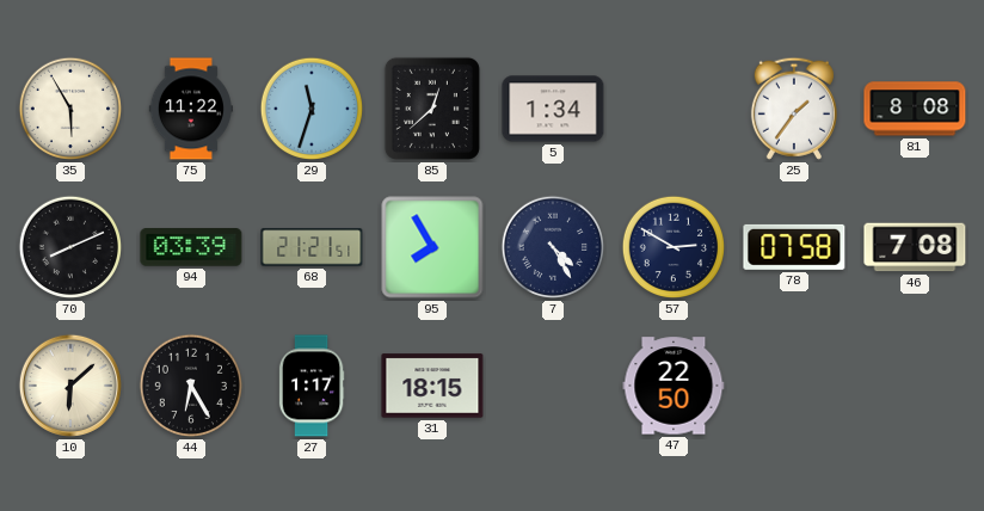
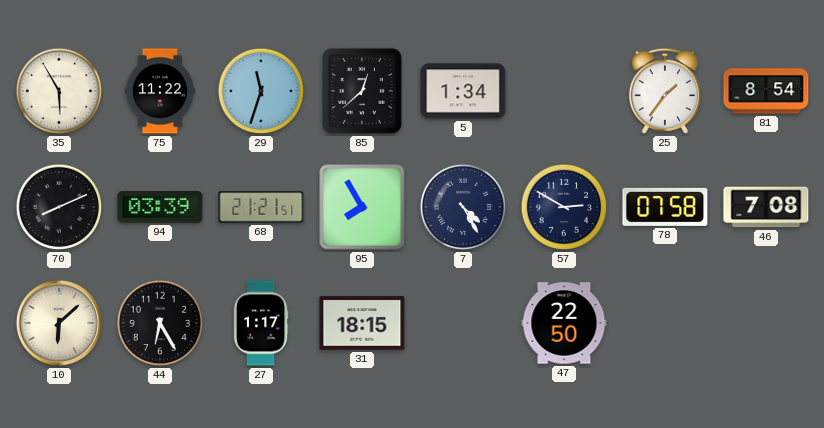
81: 8:08 -> 8:54 (766, 91)
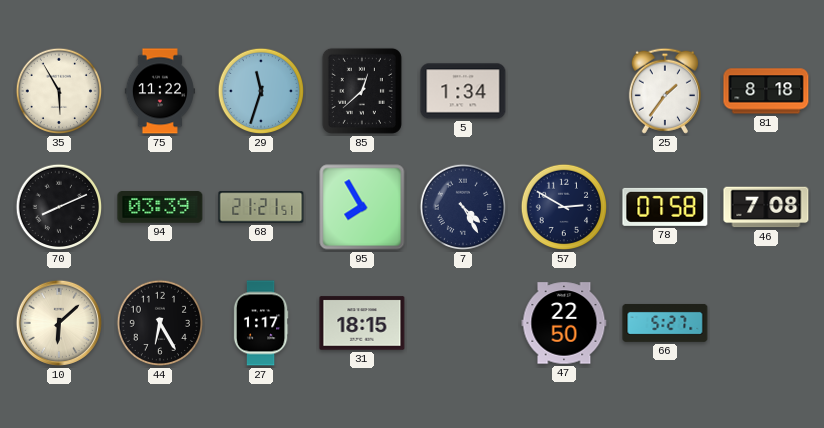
81: 8:54 -> 8:18 (766, 91)
66: none -> 5:27 (665, 323)
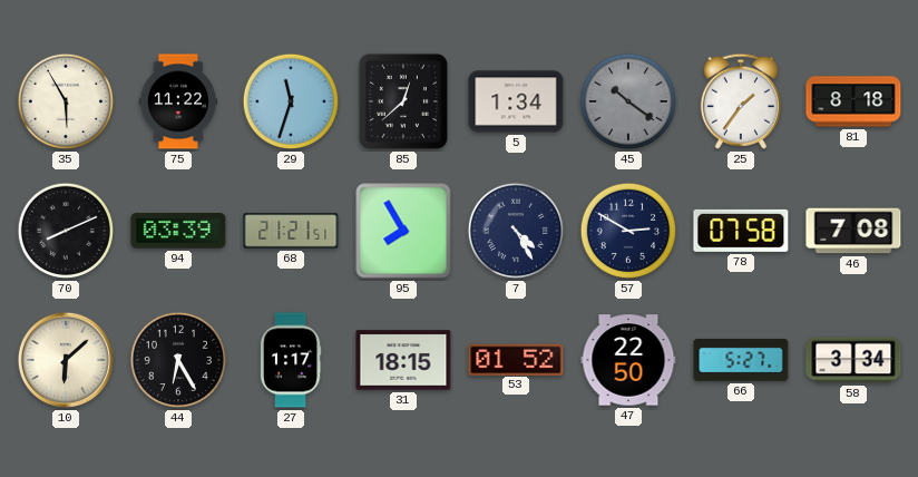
45: none -> 10:21 (628, 101)
53: none -> 01:52 (516, 359)
58: none -> 3:34 (853, 360)
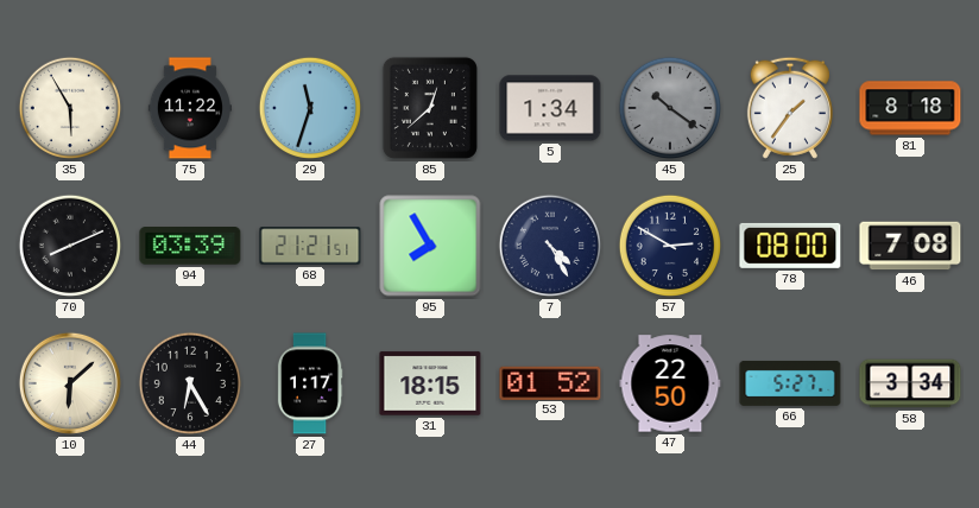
78: 07:58 -> 08:00 (790, 246)
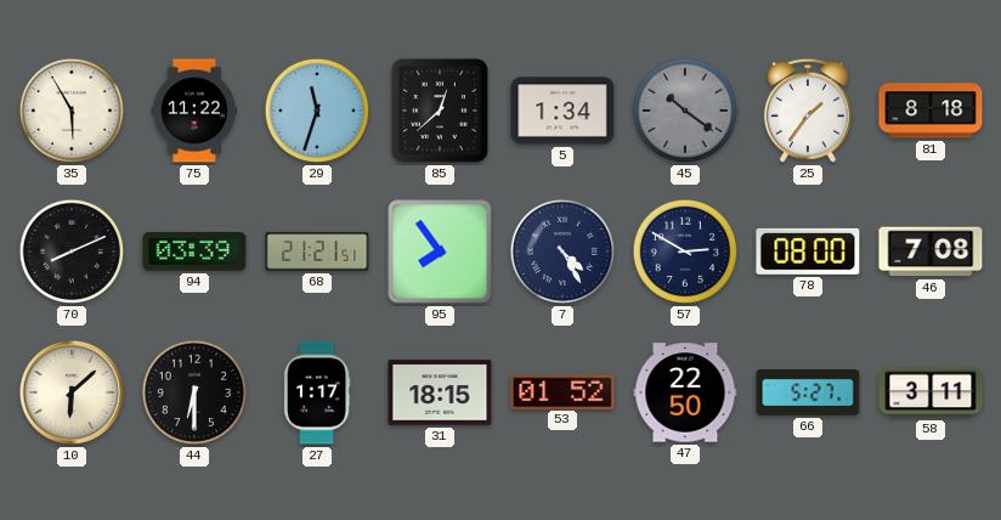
95: 7:55 -> 7:54 (440, 251)
44: 6:25 -> 6:30 (194, 392)
58: 3:34 -> 3:11 (931, 392)
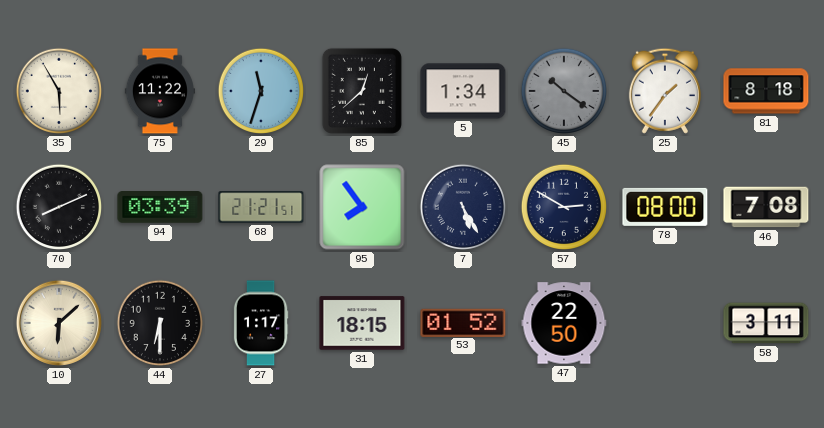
7: 4:25 -> 5:25 (463, 207)
66: 5:27 -> none (808, 392)
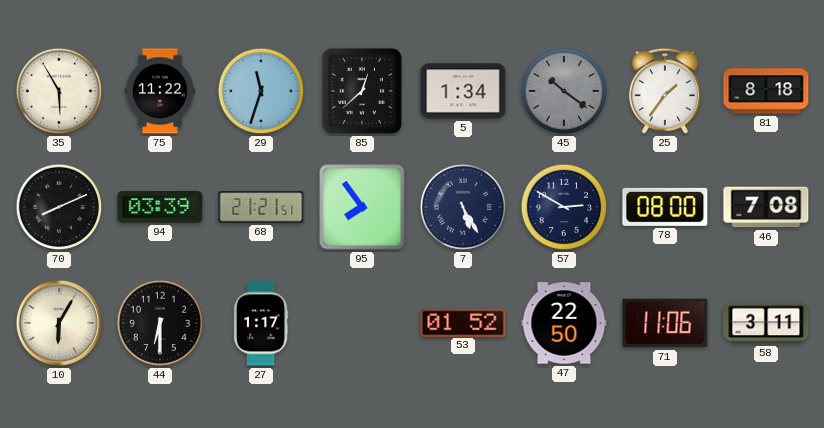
10: 6:08 -> 6:05 (59, 323)
31: 18:15 -> none (362, 323)
71: none -> 11:06 (665, 323)
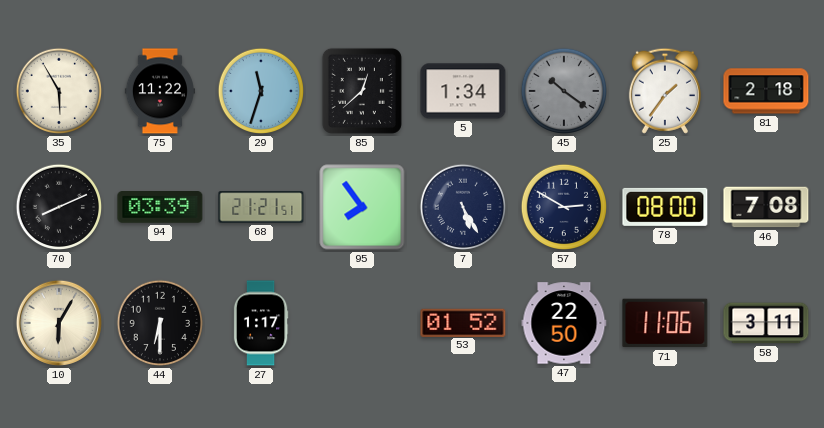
81: 8:18 -> 2:18 (766, 91)
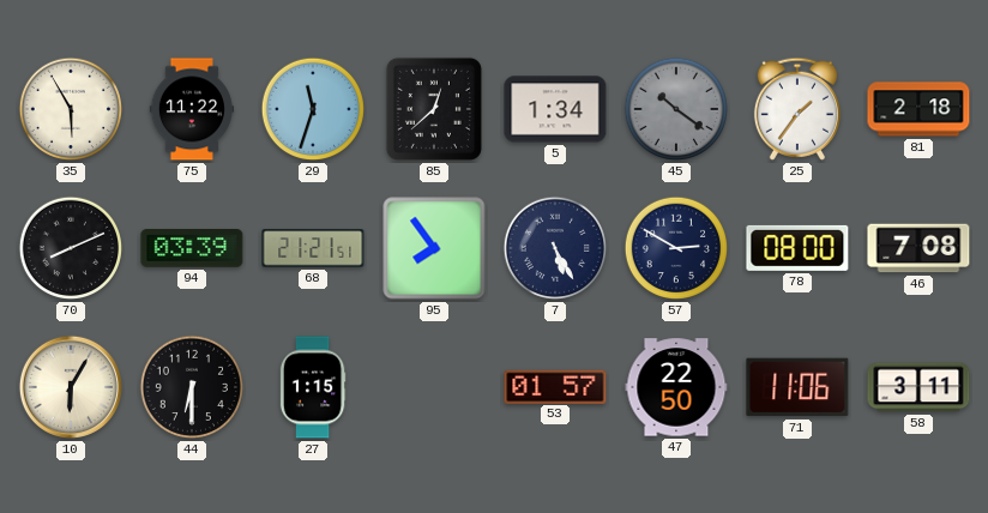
27: 1:17 -> 1:15 (313, 387)
53: 01:52 -> 01:57 (555, 386)
